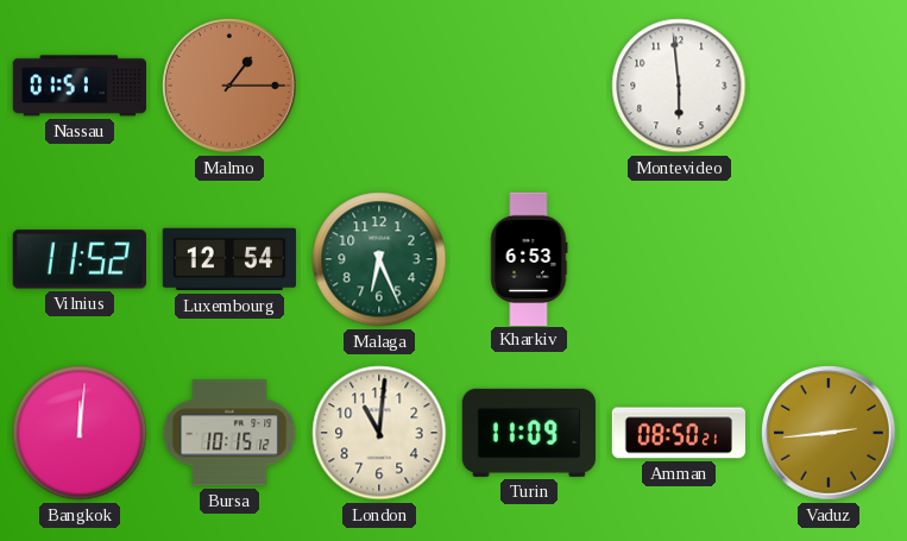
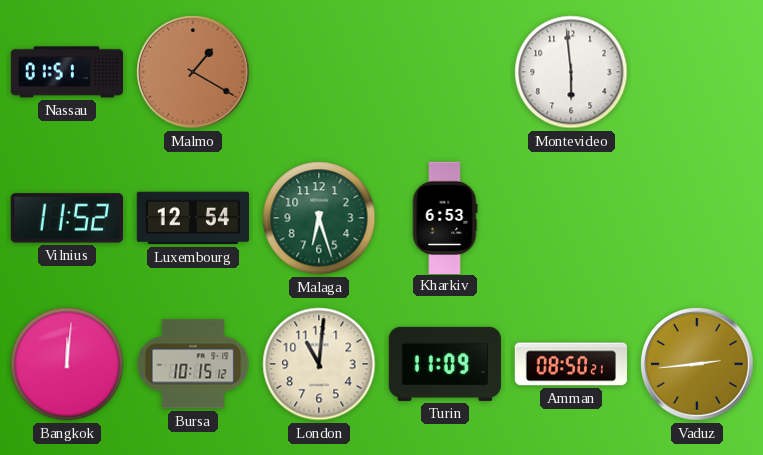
Malmo: 1:15 -> 1:20 (194, 73)
Malaga: 6:26 -> 6:27 (319, 218)
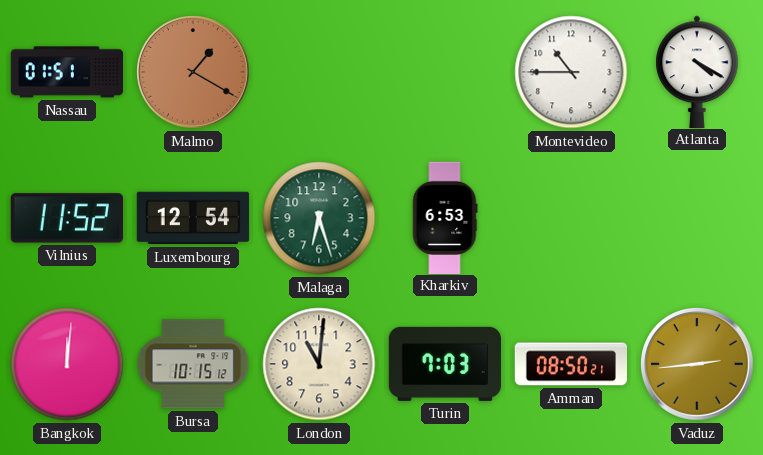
Montevideo: 5:59 -> 10:45 (571, 72)
Atlanta: none -> 4:20 (697, 71)
Turin: 11:09 -> 7:03 (445, 364)
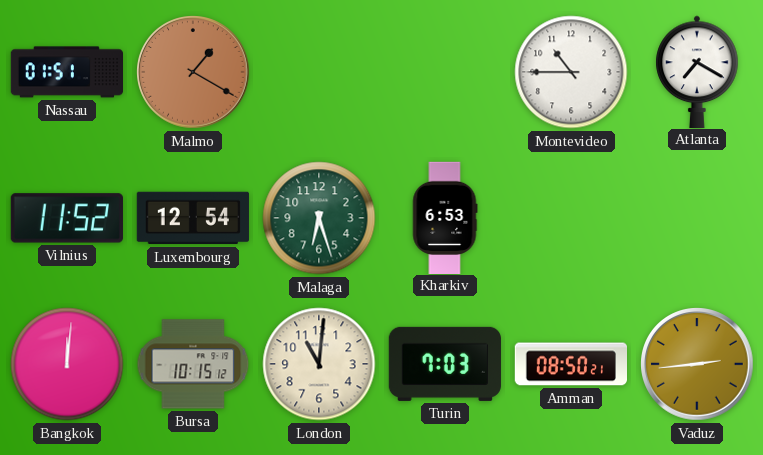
Atlanta: 4:20 -> 7:20 (697, 71)
